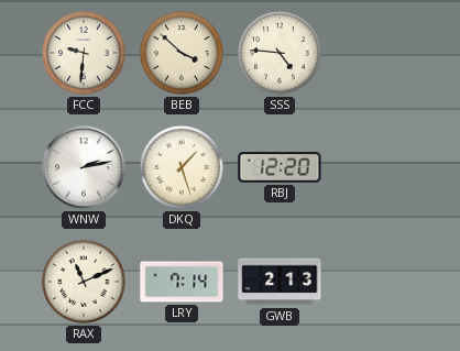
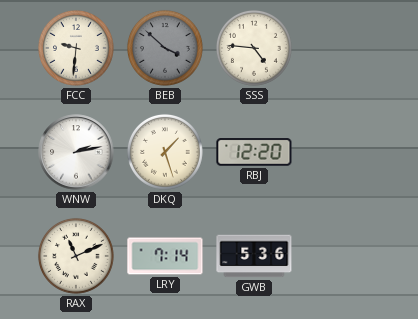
BEB dial: cream -> grey (165, 48)
GWB: 2:13 -> 5:36 (254, 256)
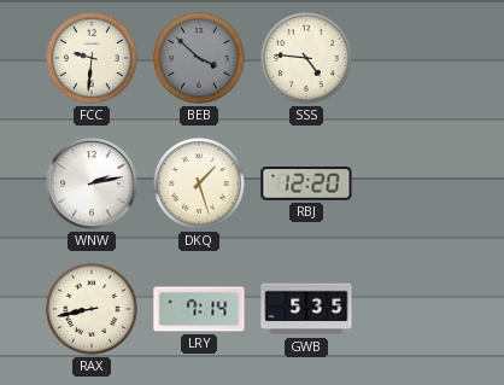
RAX: 11:11 -> 8:43 (92, 309)
GWB: 5:36 -> 5:35 (306, 309)
